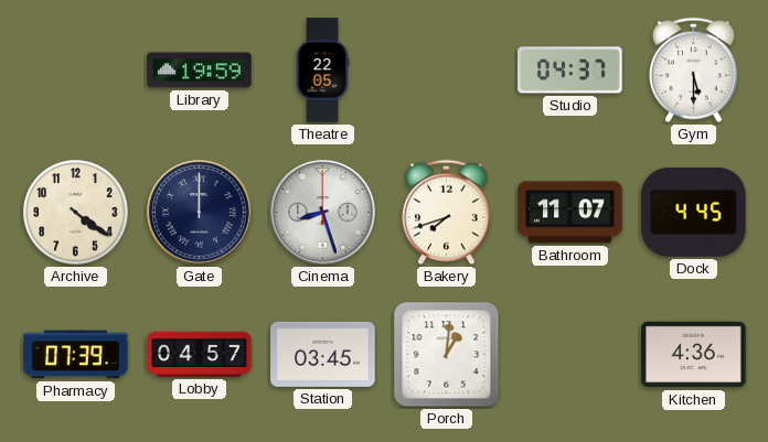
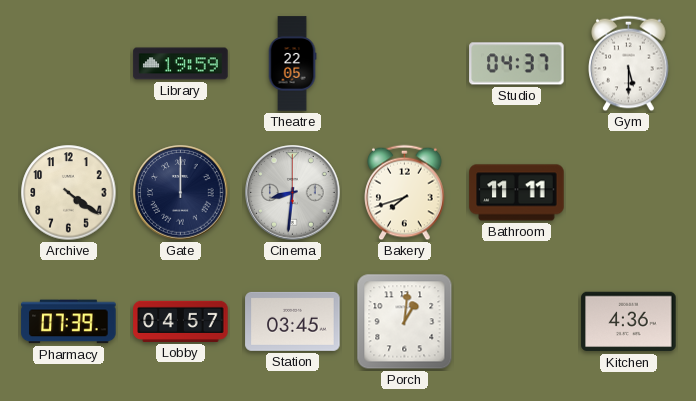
Cinema: 8:27 -> 8:31 (293, 193)
Bathroom: 11:07 -> 11:11 (517, 193)
Dock: 4:45 -> none (694, 212)
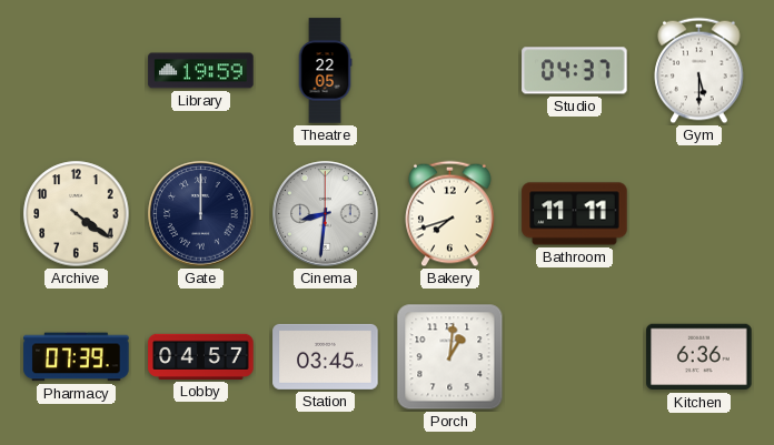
Kitchen: 4:36 -> 6:36 (699, 357)
